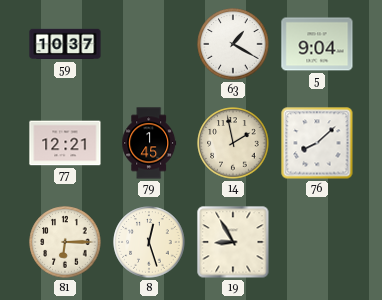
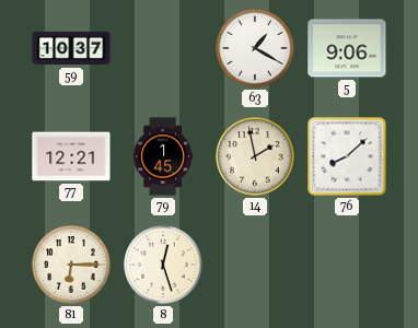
5: 9:04 -> 9:06 (347, 48)
19: 8:55 -> none (233, 242)
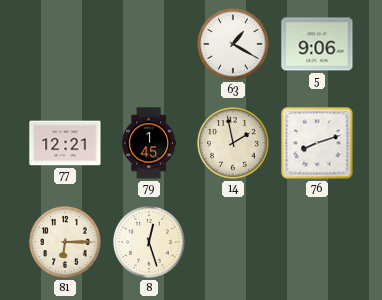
59: 10:37 -> none (71, 48)
76: 8:08 -> 8:12 (317, 143)
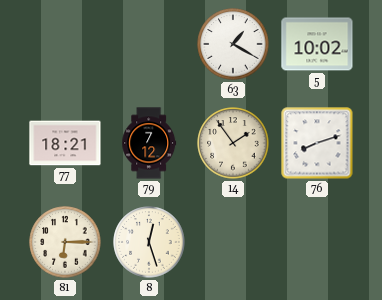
5: 9:06 -> 10:02 (317, 44)
77: 12:21 -> 18:21 (65, 143)
79: 1:45 -> 7:12 (149, 143)
14: 1:58 -> 1:54 (233, 143)
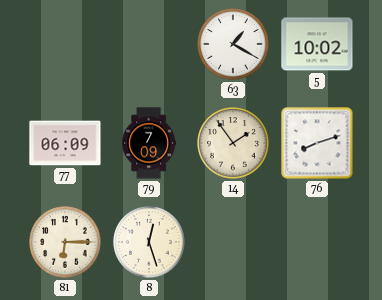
77: 18:21 -> 06:09 (65, 143)
79: 7:12 -> 7:09 (149, 143)
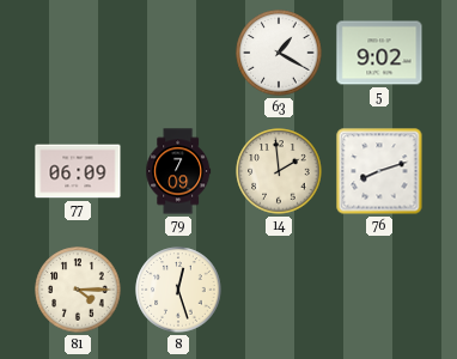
5: 10:02 -> 9:02 (379, 53)
14: 1:54 -> 1:59 (279, 171)
81: 6:15 -> 4:15 (78, 290)
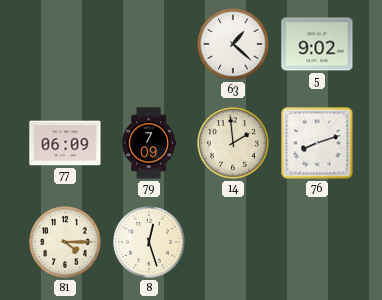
63: 1:20 -> 1:22 (233, 44)
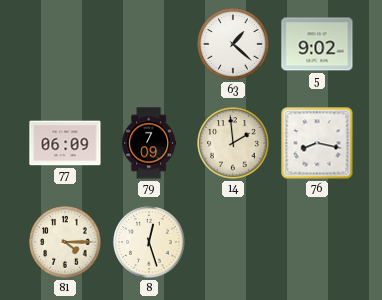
76: 8:12 -> 8:17 (317, 143)
